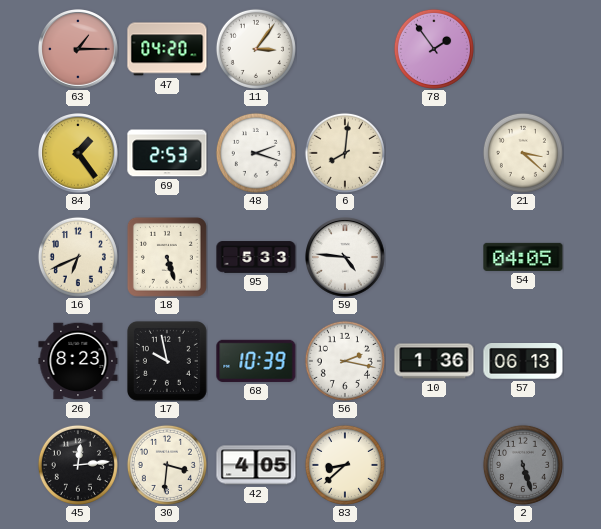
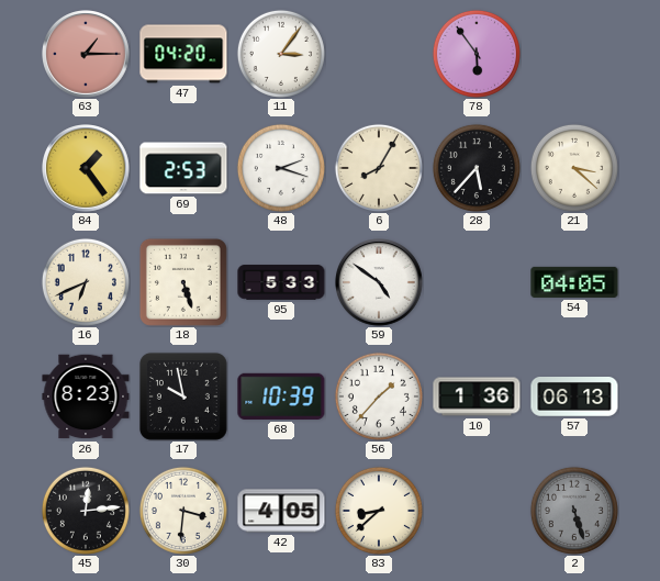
78: 1:54 -> 5:54 (477, 54)
6: 8:01 -> 8:05 (379, 168)
28: none -> 5:37 (477, 168)
59: 4:46 -> 4:51 (380, 283)
56: 2:17 -> 1:37 (379, 396)
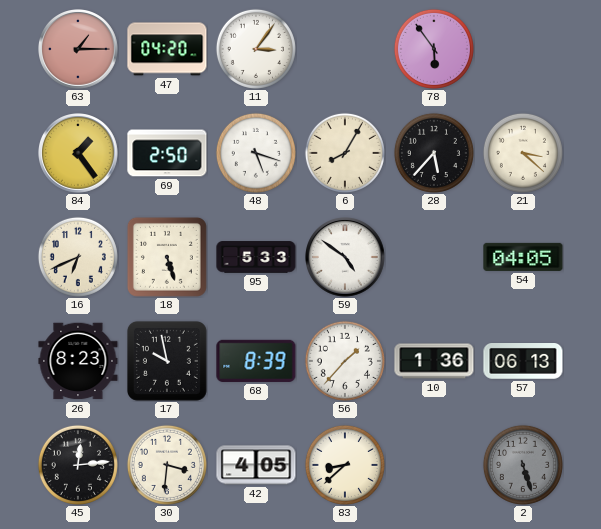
69: 2:53 -> 2:50 (167, 153)
48: 2:18 -> 5:18 (256, 153)
68: 10:39 -> 8:39 (256, 361)
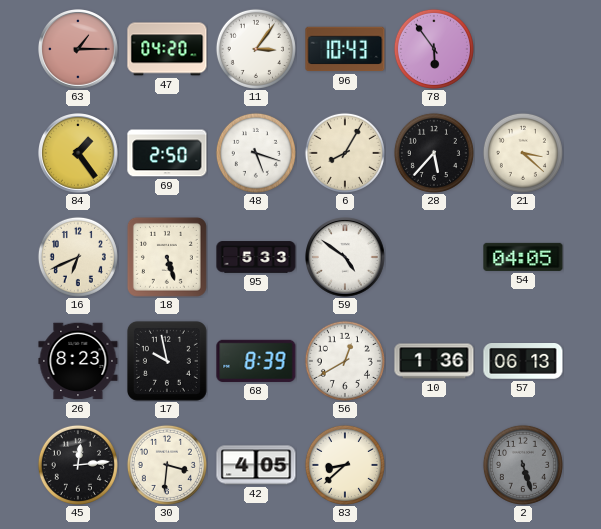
96: none -> 10:43 (345, 49)
56: 1:37 -> 12:40 (345, 361)
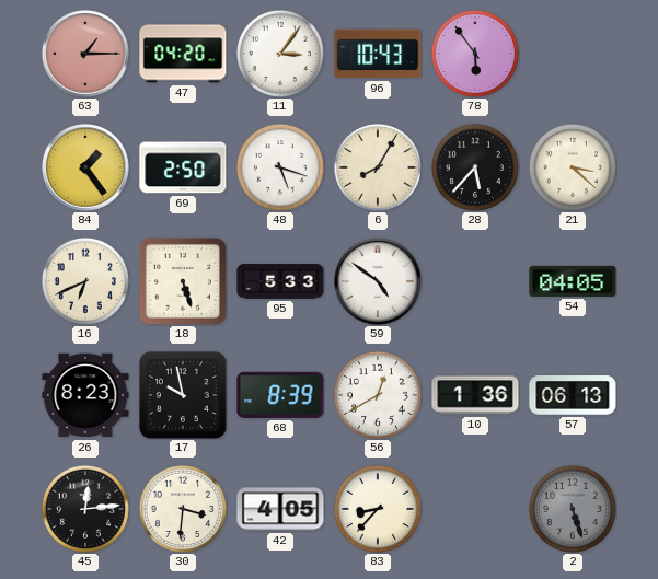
83: 8:38 -> 8:37 (378, 509)
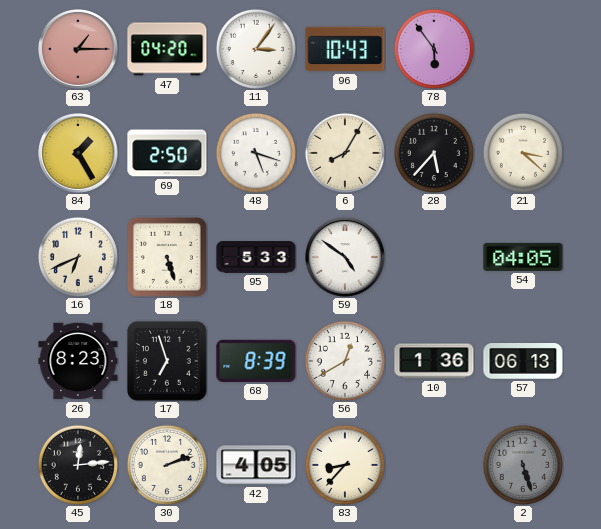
84: 1:24 -> 1:25 (79, 154)
17: 9:58 -> 6:57 (167, 361)
30: 3:31 -> 2:12 (167, 465)
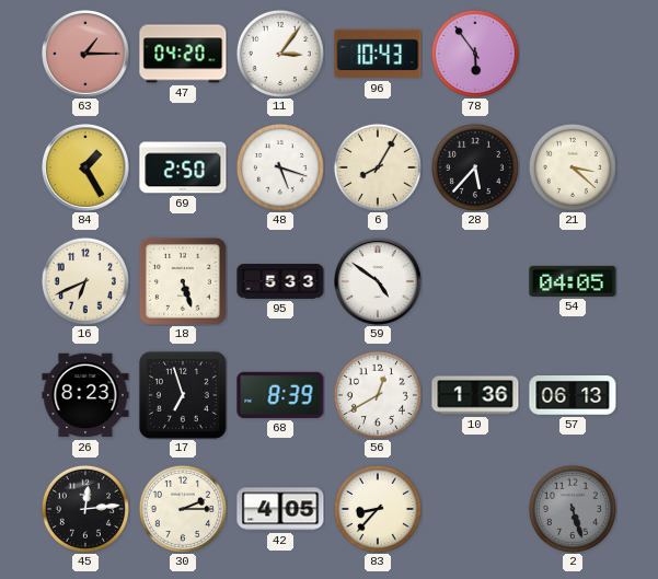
30: 2:12 -> 2:15 (183, 509)
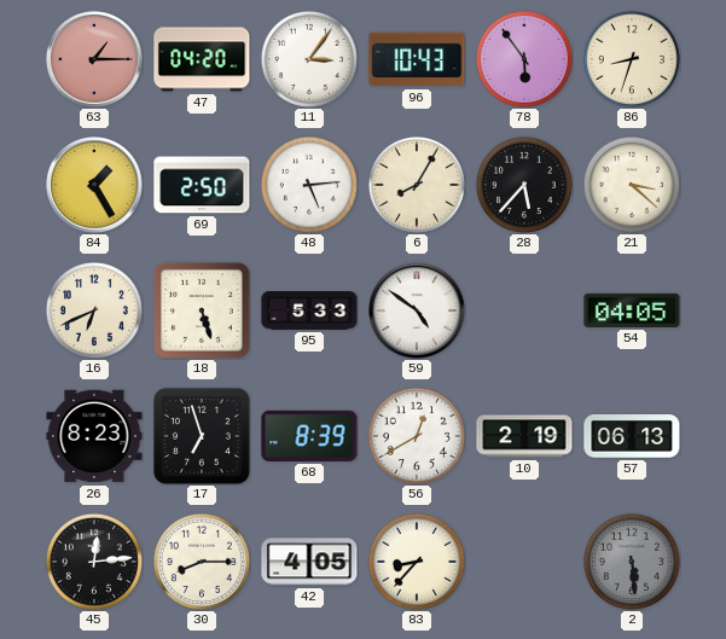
86: none -> 8:33 (632, 59)
48: 5:18 -> 5:14 (309, 185)
10: 1:36 -> 2:19 (524, 436)
30: 2:15 -> 8:15 (202, 562)
2: 5:27 -> 5:29 (632, 562)
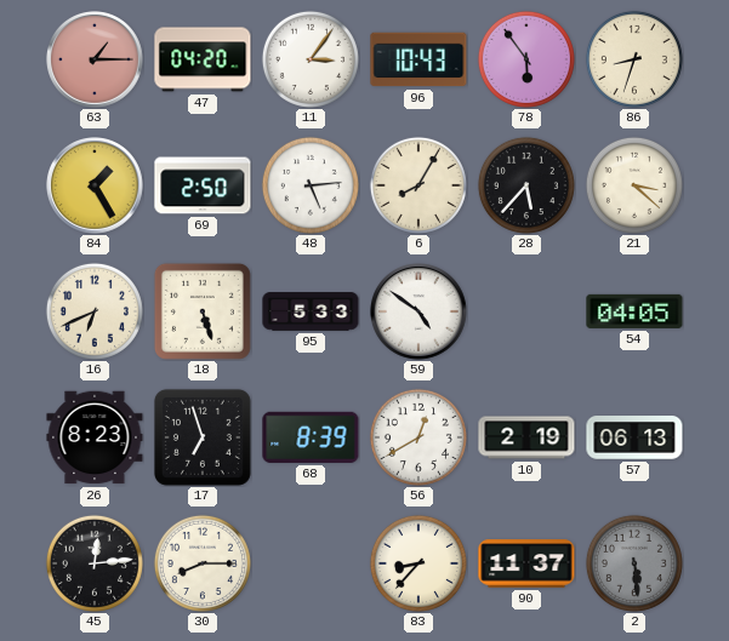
42: 4:05 -> none (309, 562)
90: none -> 11:37 (526, 563)
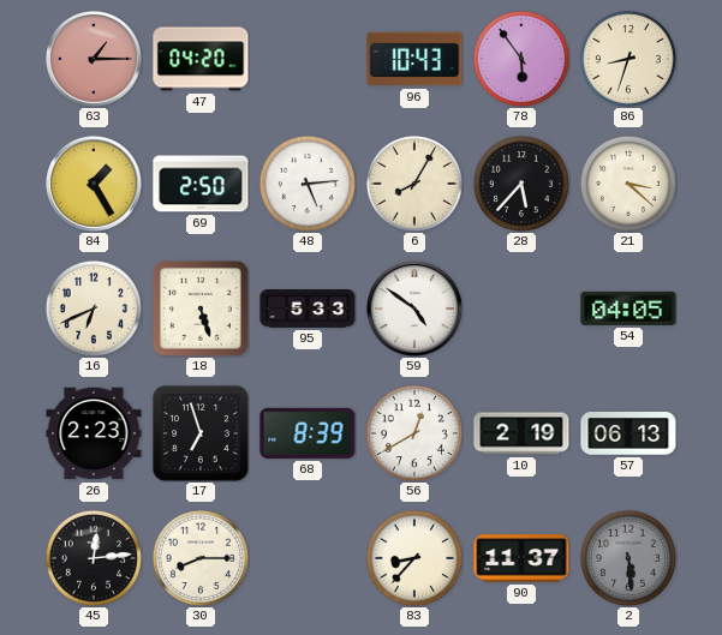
11: 3:06 -> none (311, 59)
26: 8:23 -> 2:23 (94, 433)
